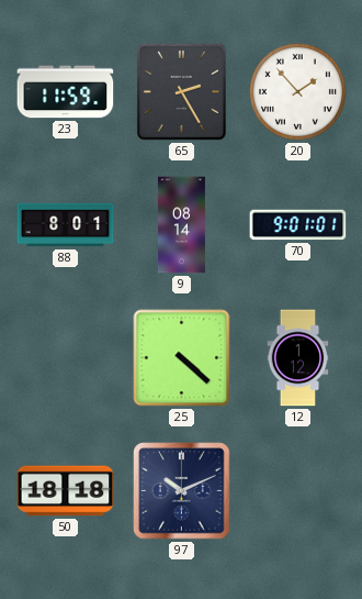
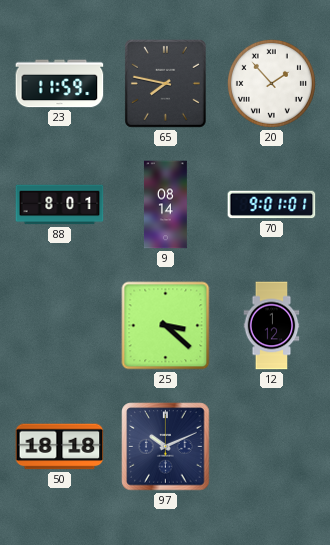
65: 2:25 -> 7:47 (165, 83)
25: 4:22 -> 3:22 (166, 326)
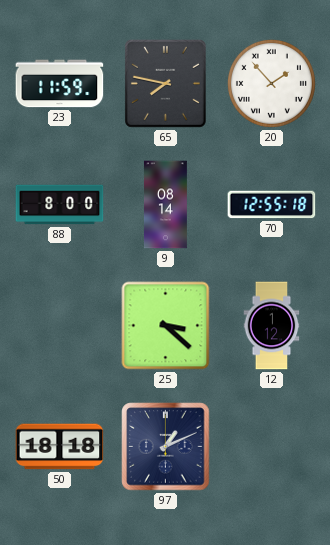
88: 8:01 -> 8:00 (60, 205)
70: 9:01 -> 12:55 (272, 205)
97: 10:11 -> 1:11 (166, 447)
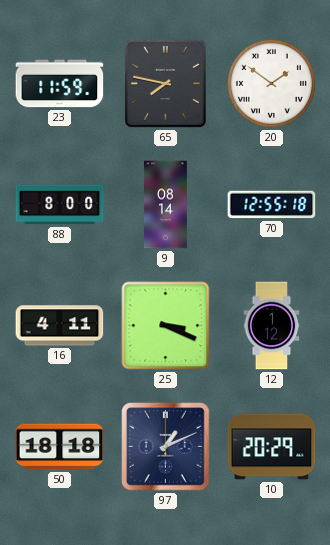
20: 1:53 -> 1:51 (271, 83)
16: none -> 4:11 (60, 326)
25: 3:22 -> 3:19 (166, 326)
10: none -> 20:29 (272, 447)
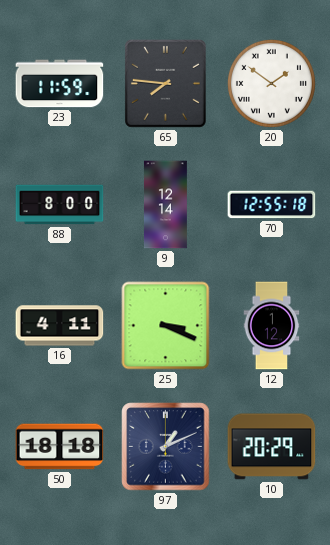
65: 7:47 -> 7:46 (165, 83)
9: 08:14 -> 12:14 (165, 205)
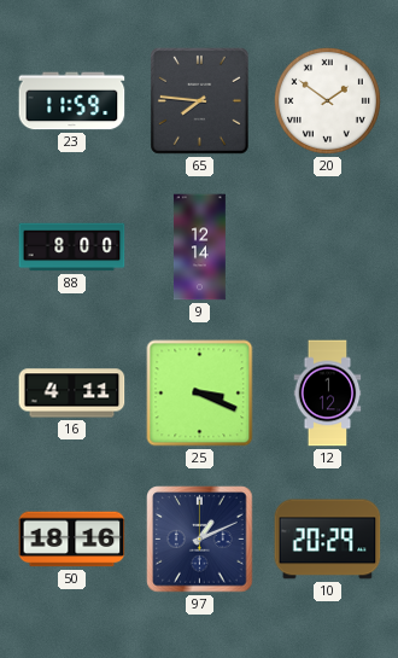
70: 12:55 -> none (272, 205)
50: 18:18 -> 18:16 (72, 540)
